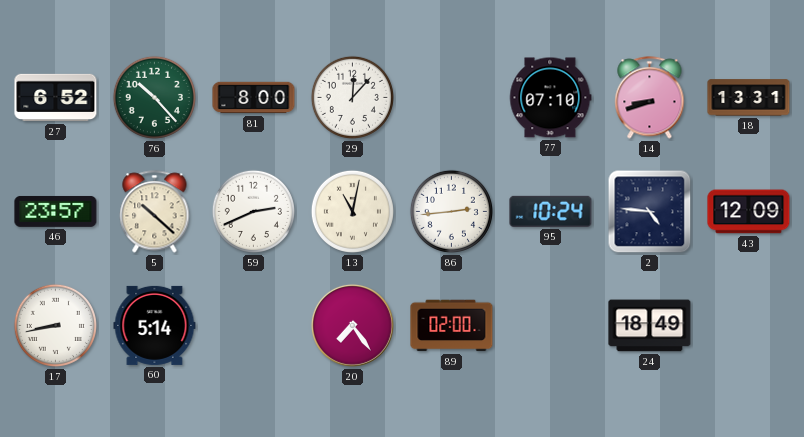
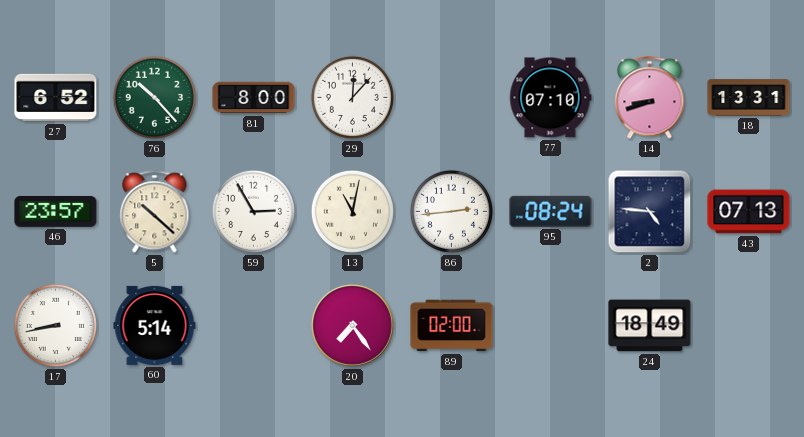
59: 2:41 -> 2:55 (253, 211)
95: 10:24 -> 08:24 (551, 211)
43: 12:09 -> 07:13 (749, 212)
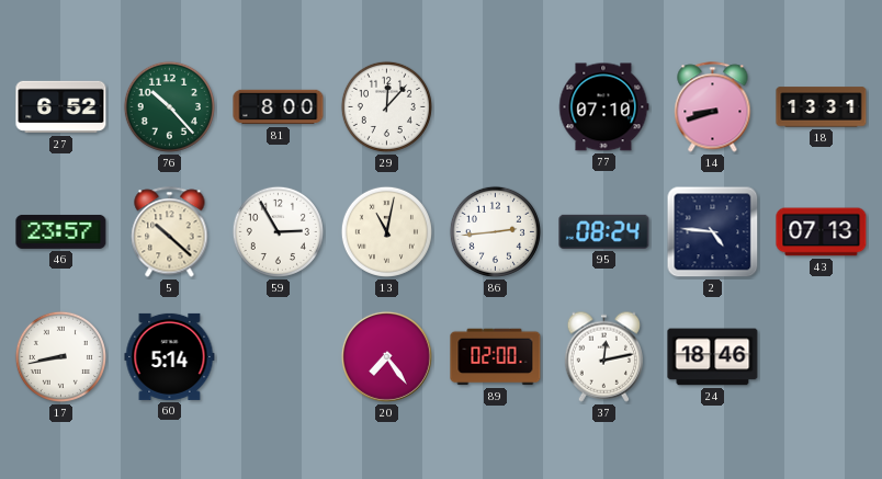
37: none -> 12:13 (604, 356)
24: 18:49 -> 18:46 (713, 357)
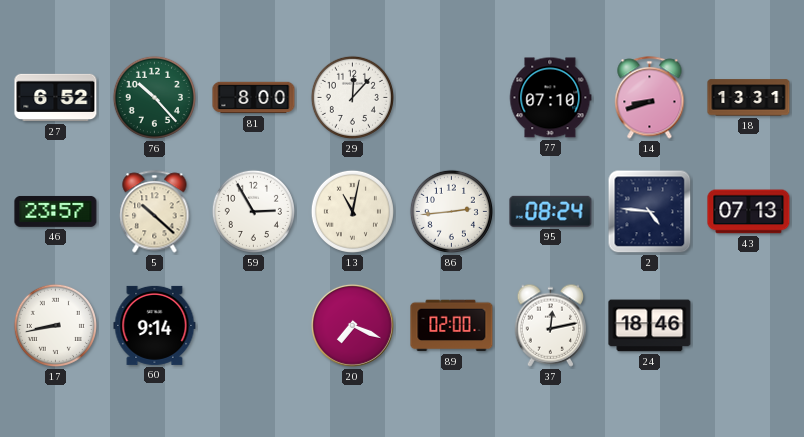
60: 5:14 -> 9:14 (155, 325)
20: 7:24 -> 7:19 (352, 325)
